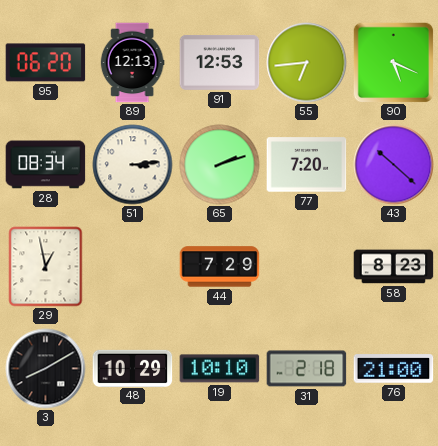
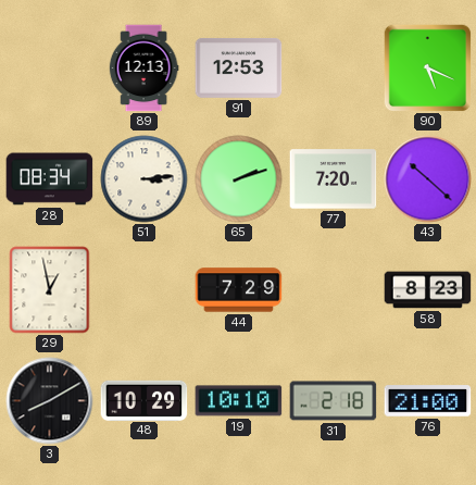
95: 06:20 -> none (46, 63)
55: 6:44 -> none (307, 63)
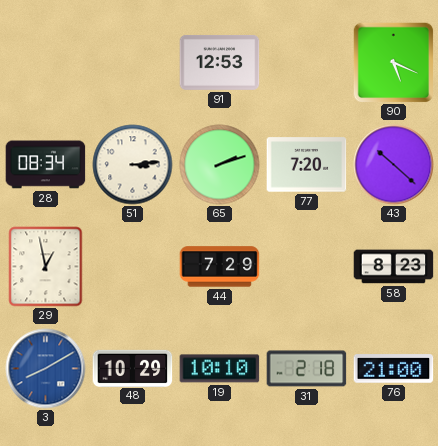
89: 12:13 -> none (143, 69)
3 dial: black -> blue (46, 369)
